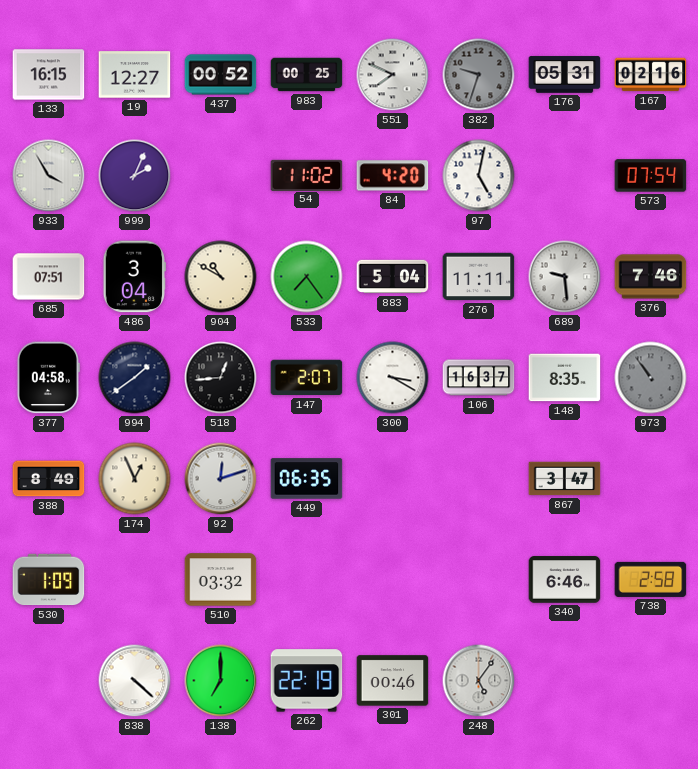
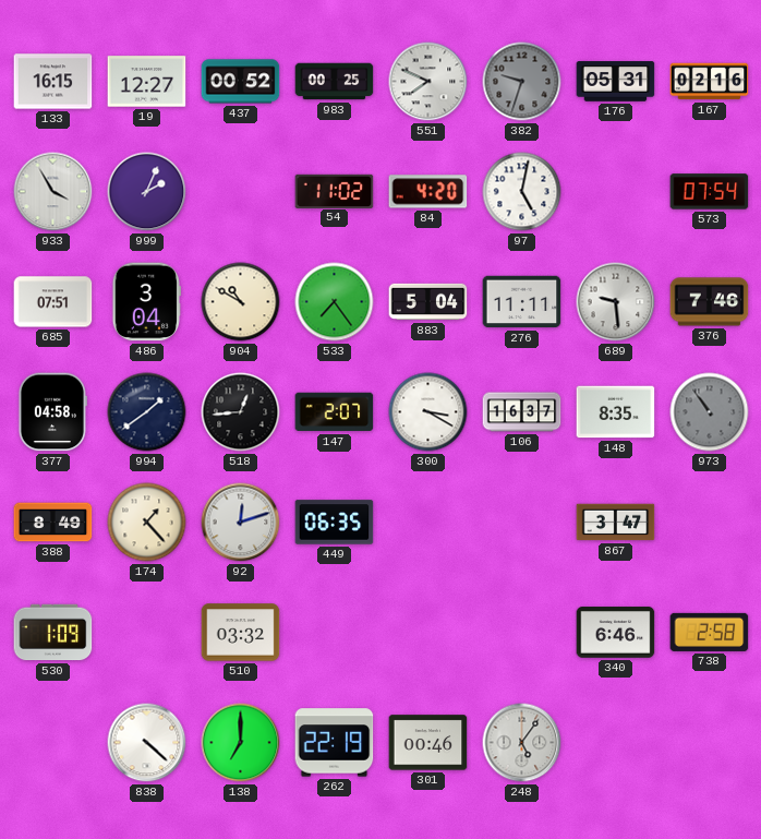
174: 12:56 -> 1:23 (147, 523)
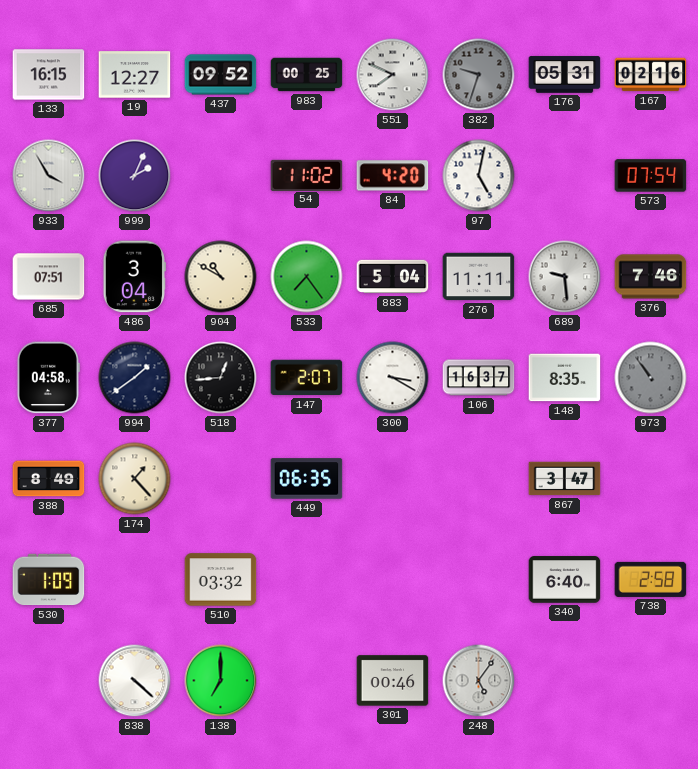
437: 00:52 -> 09:52 (221, 75)
92: 12:12 -> none (241, 523)
340: 6:46 -> 6:40 (565, 580)
262: 22:19 -> none (335, 743)
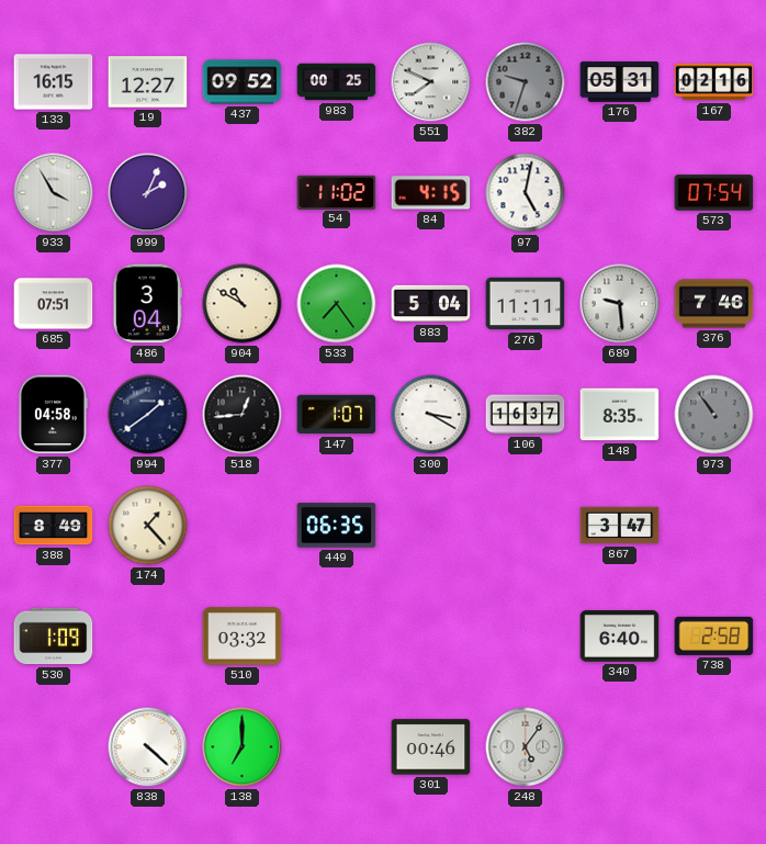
84: 4:20 -> 4:15 (431, 193)
147: 2:07 -> 1:07 (337, 415)
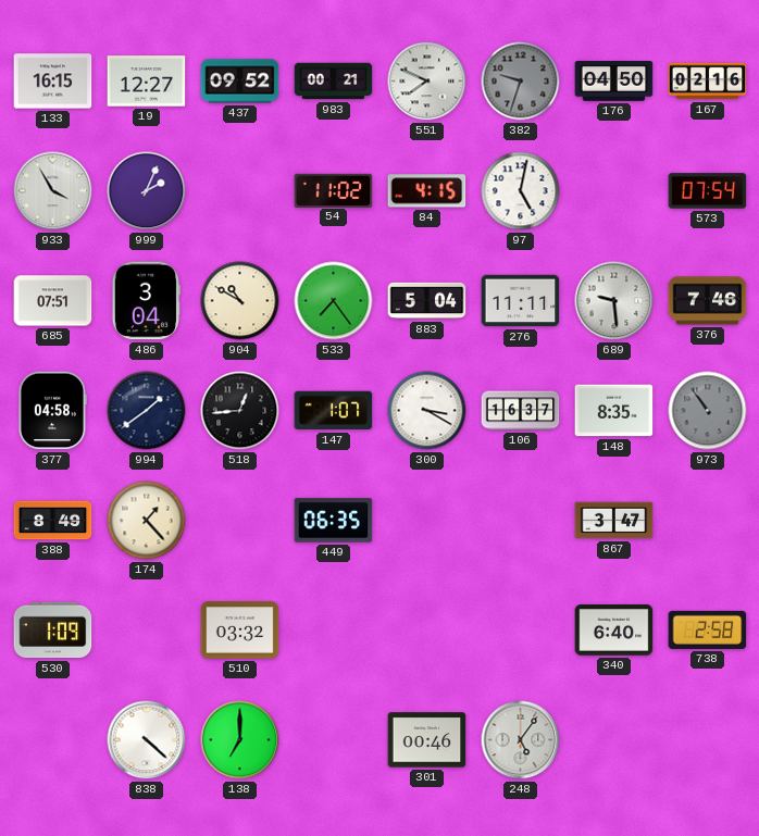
983: 00:25 -> 00:21 (334, 82)
176: 05:31 -> 04:50 (614, 82)
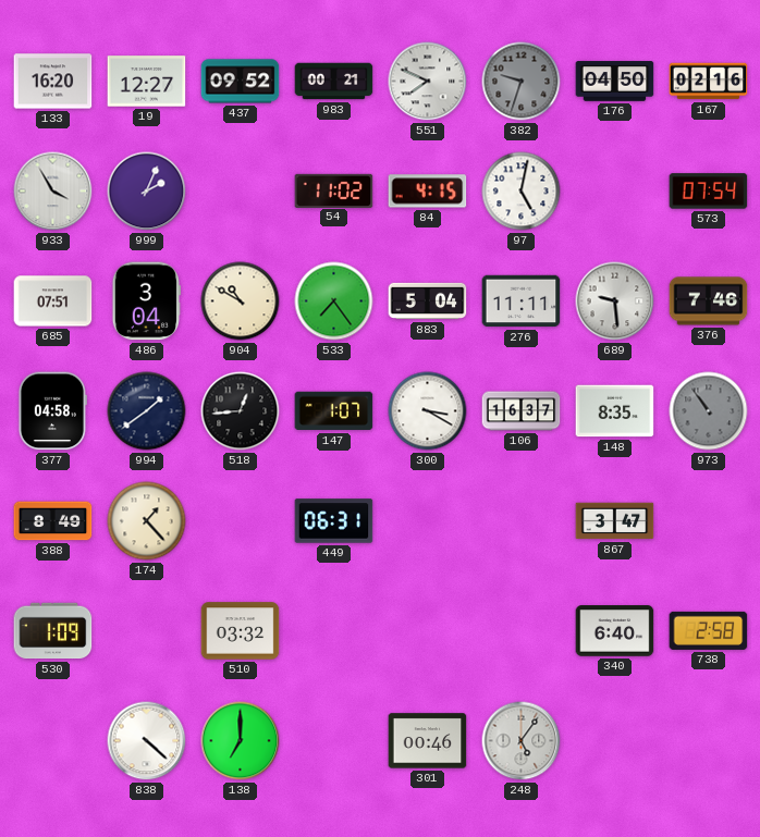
133: 16:15 -> 16:20 (53, 82)
449: 06:35 -> 06:31 (334, 521)
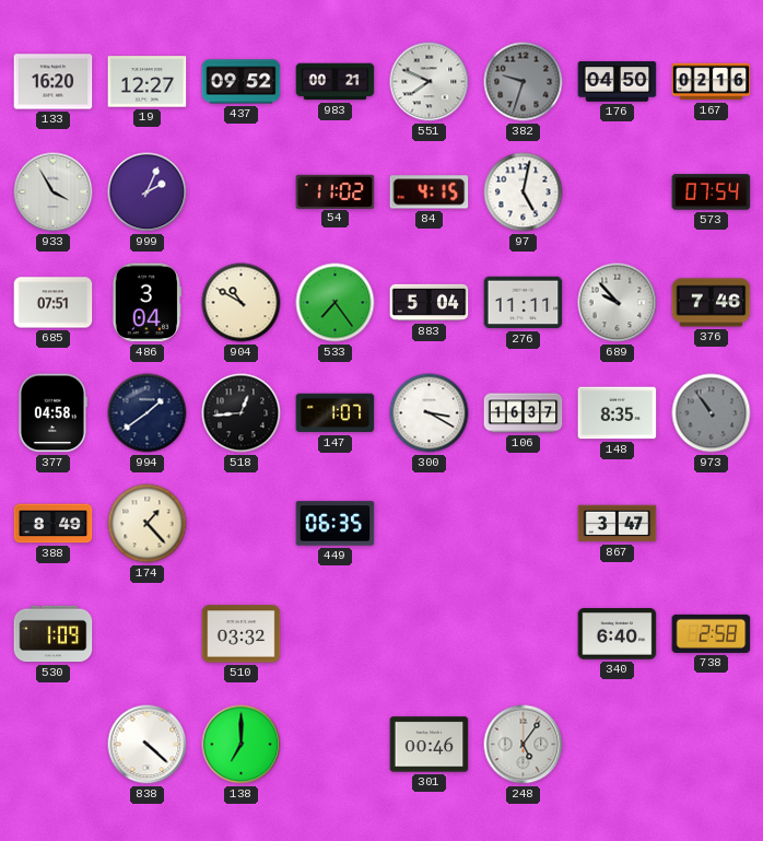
689: 9:29 -> 9:53 (618, 303)
449: 06:31 -> 06:35 (336, 524)
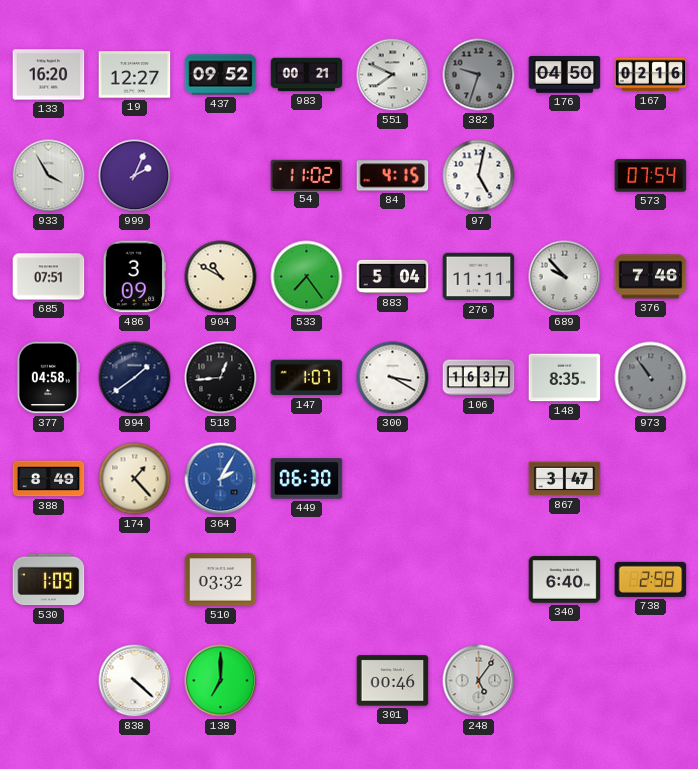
486: 3:04 -> 3:09 (134, 277)
364: none -> 2:05 (221, 479)
449: 06:35 -> 06:30 (307, 479)
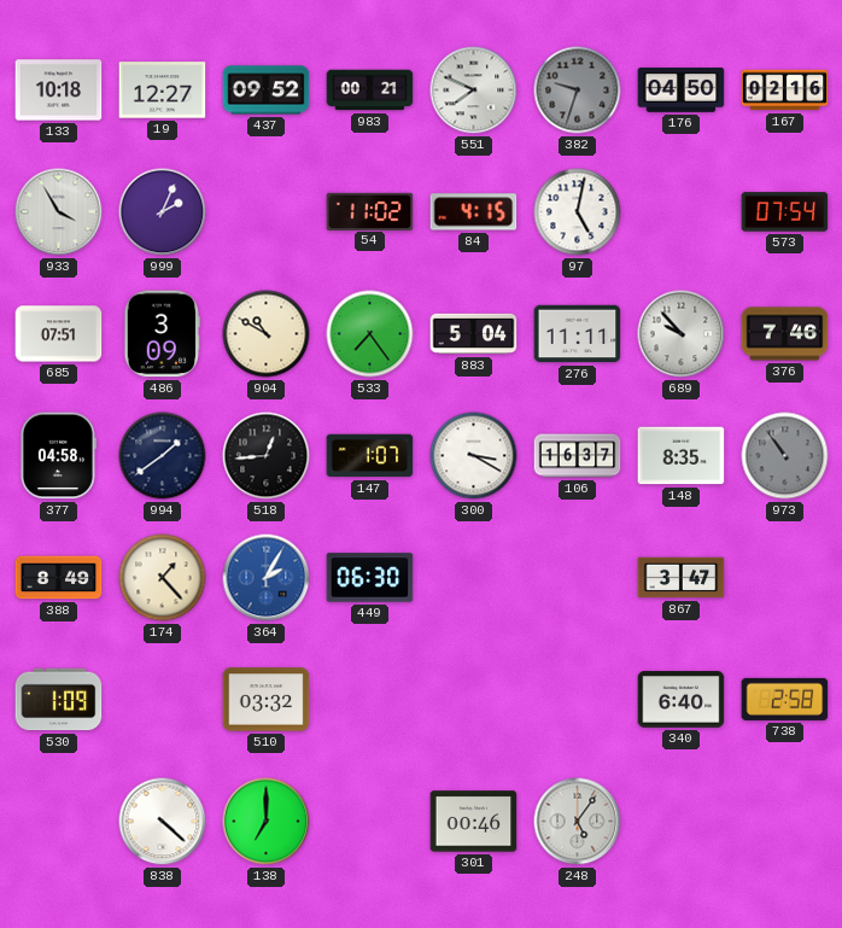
133: 16:20 -> 10:18 (59, 91)
